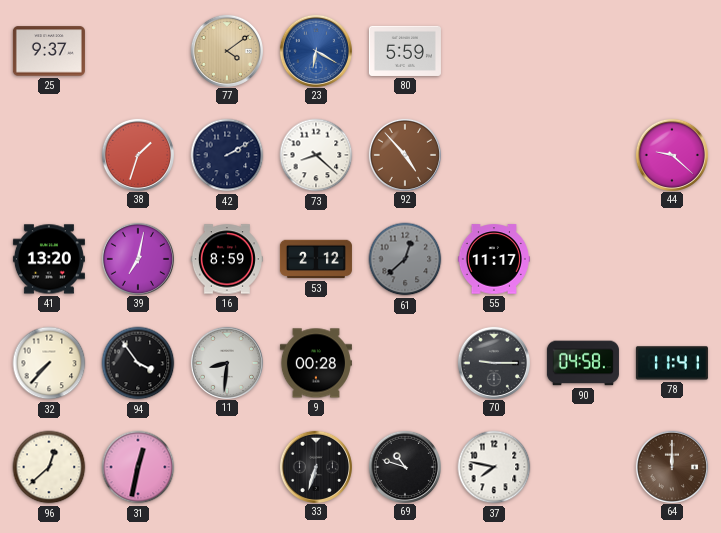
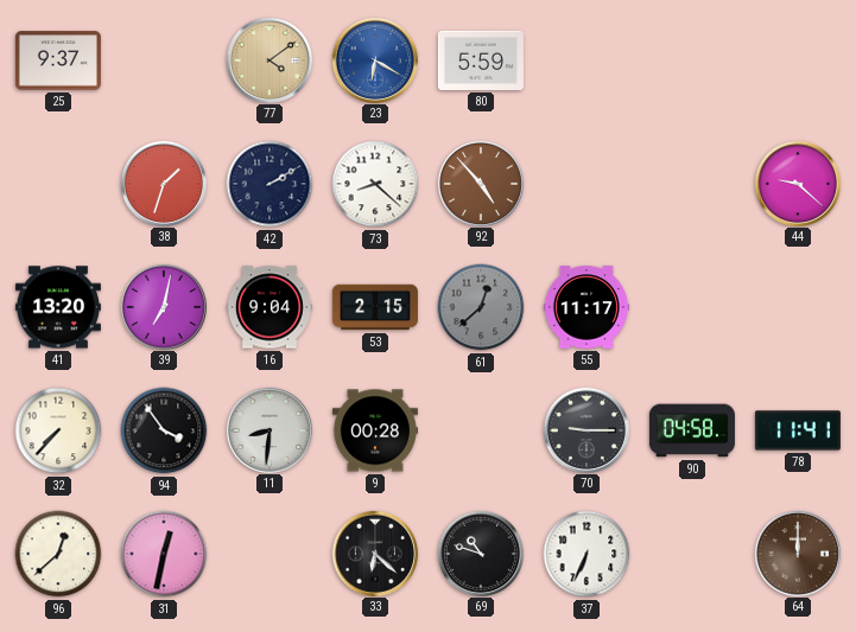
16: 8:59 -> 9:04 (270, 307)
53: 2:12 -> 2:15 (375, 307)
33: 6:33 -> 6:22 (374, 553)
37: 7:47 -> 6:34 (586, 554)
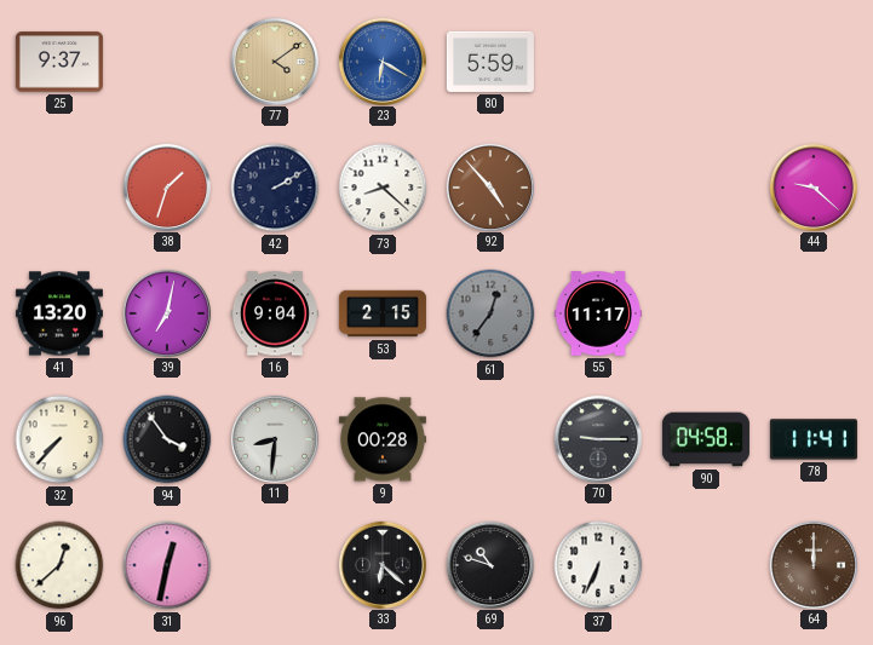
61: 12:38 -> 12:36 (490, 313)
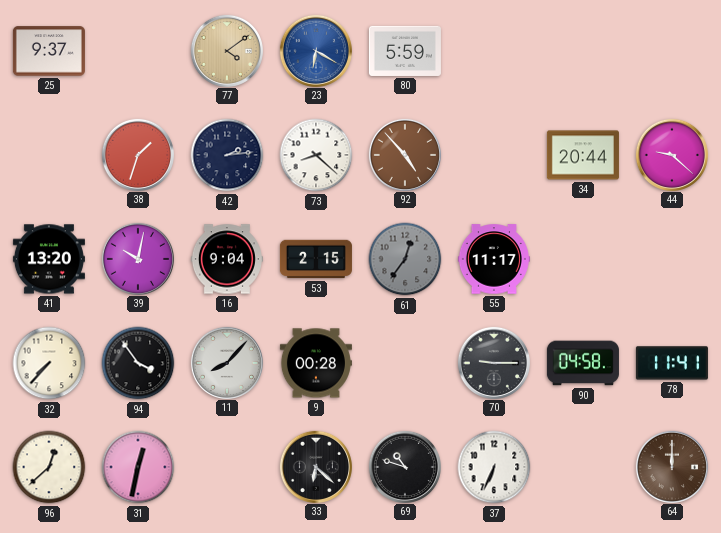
42: 2:10 -> 2:14 (227, 155)
34: none -> 20:44 (583, 155)
39: 7:02 -> 10:02 (137, 258)
11: 8:31 -> 8:07 (226, 362)
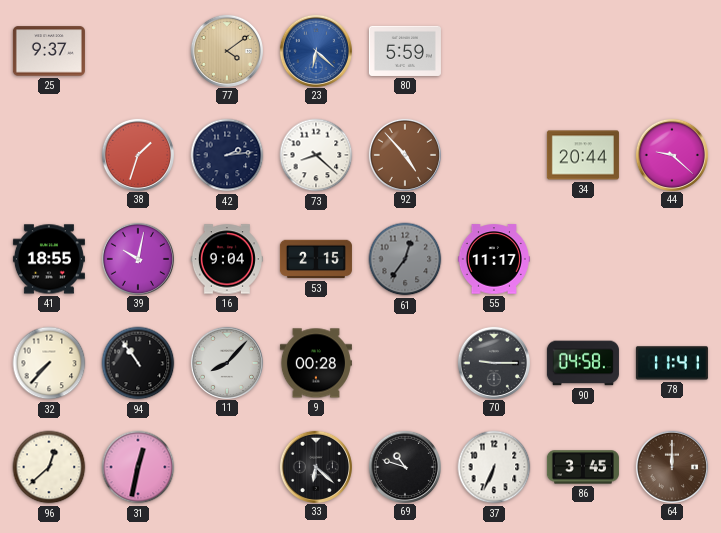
23: 6:20 -> 6:22 (315, 50)
41: 13:20 -> 18:55 (49, 259)
94: 3:54 -> 10:54 (138, 363)
86: none -> 3:45 (583, 467)
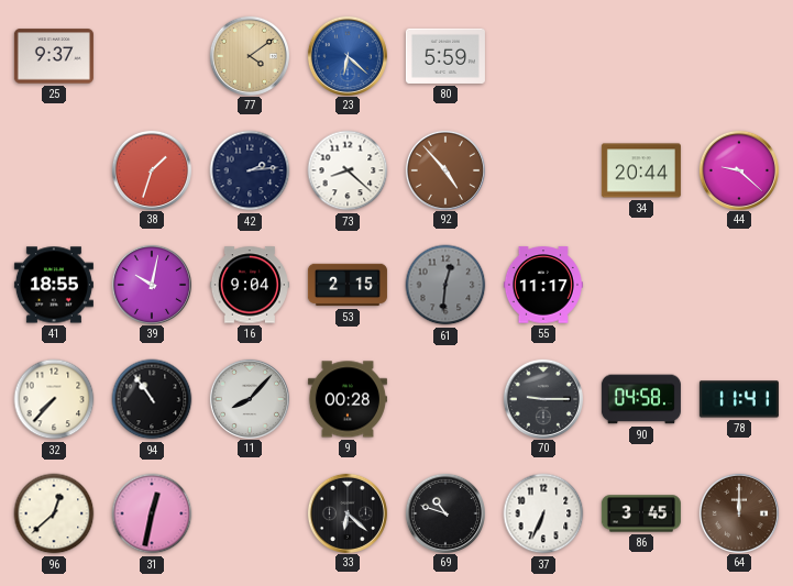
61: 12:36 -> 12:31 (445, 285)
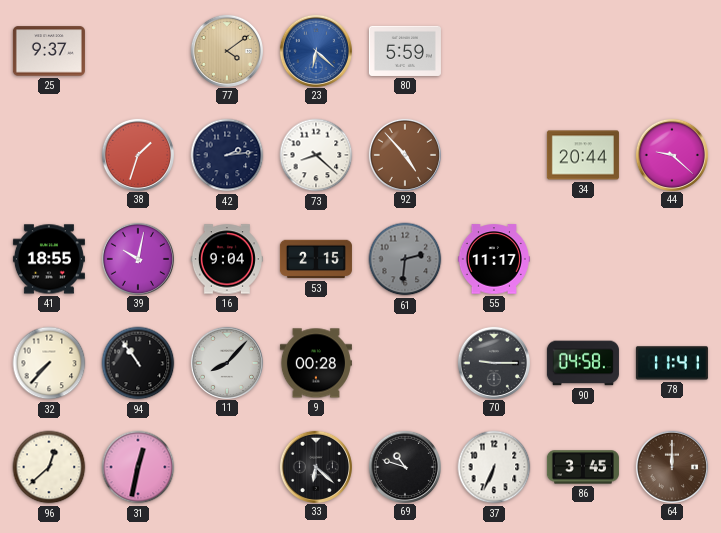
61: 12:31 -> 2:31 (405, 259)
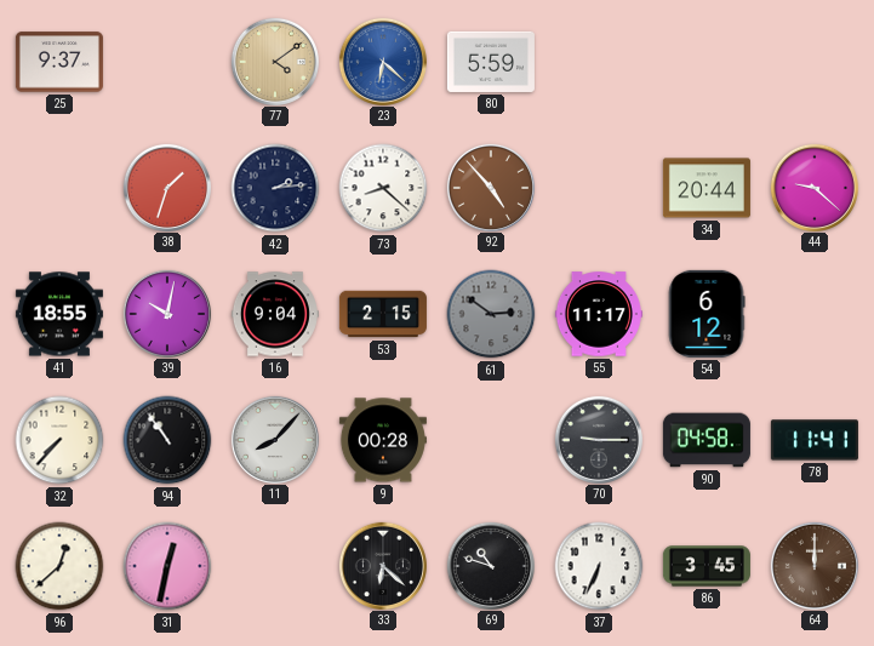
61: 2:31 -> 2:51 (491, 314)
54: none -> 6:12 (707, 314)
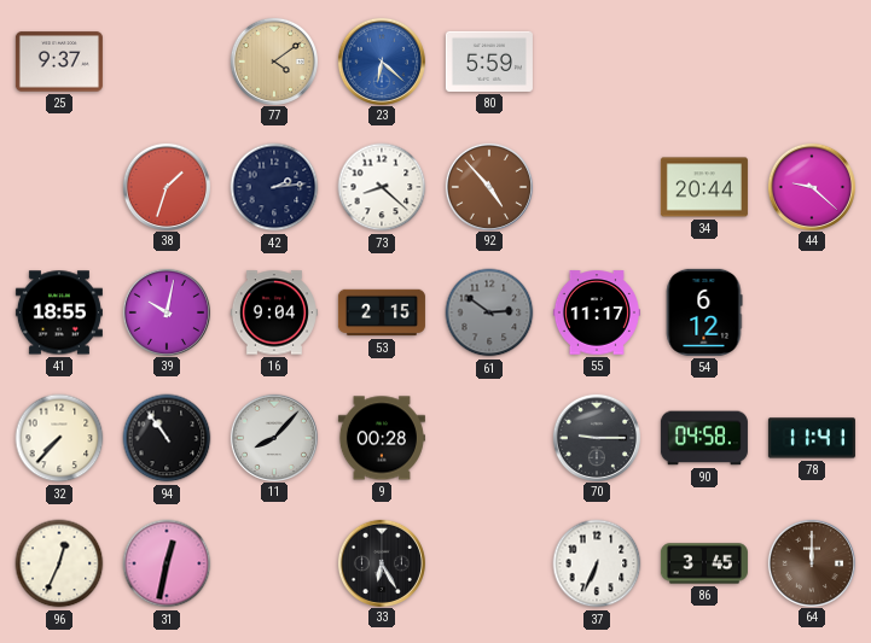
96: 12:38 -> 12:34 (59, 563)
33: 6:22 -> 6:25 (381, 562)
69: 10:48 -> none (490, 565)
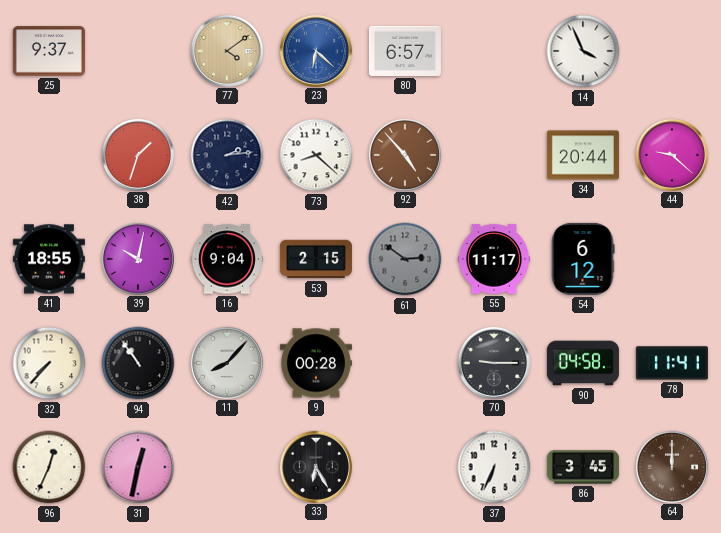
80: 5:59 -> 6:57 (405, 51)
14: none -> 3:56 (583, 51)
